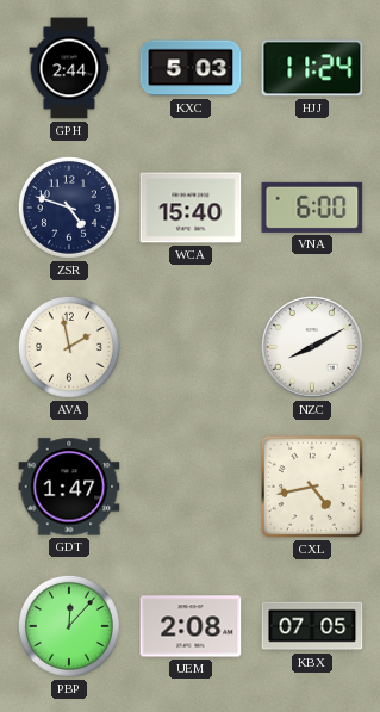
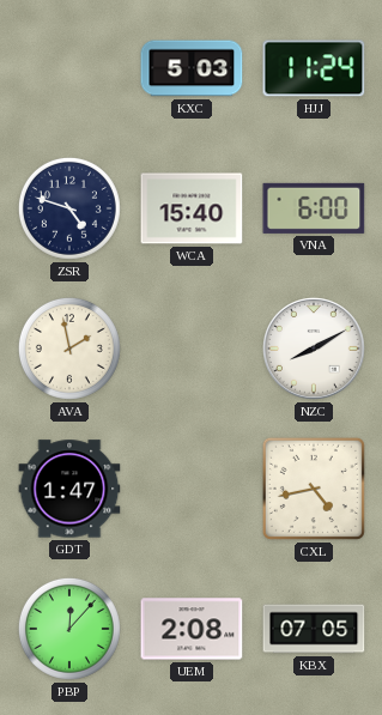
GPH: 2:44 -> none (69, 68)
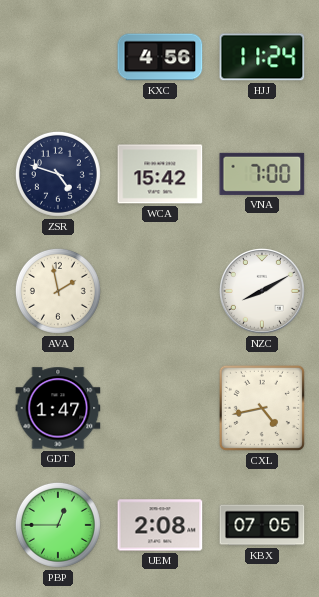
KXC: 5:03 -> 4:56 (160, 57)
WCA: 15:40 -> 15:42 (160, 174)
VNA: 6:00 -> 7:00 (262, 174)
PBP: 12:07 -> 12:45 (58, 525)
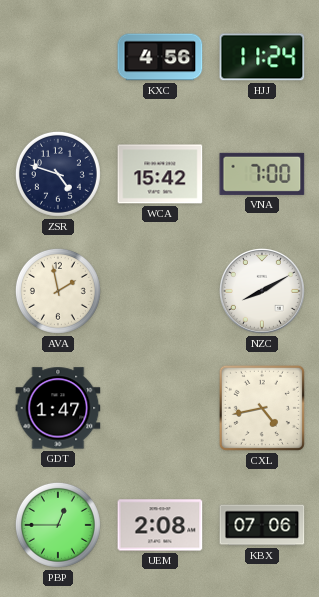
KBX: 07:05 -> 07:06 (262, 525)
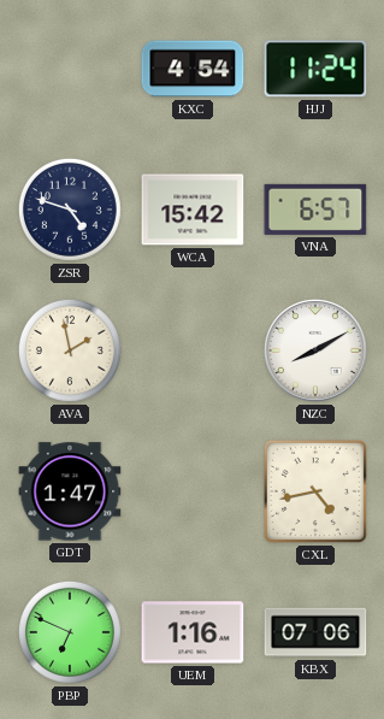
KXC: 4:56 -> 4:54 (193, 69)
VNA: 7:00 -> 6:57 (315, 210)
PBP: 12:45 -> 6:49 (70, 632)
UEM: 2:08 -> 1:16 (193, 632)
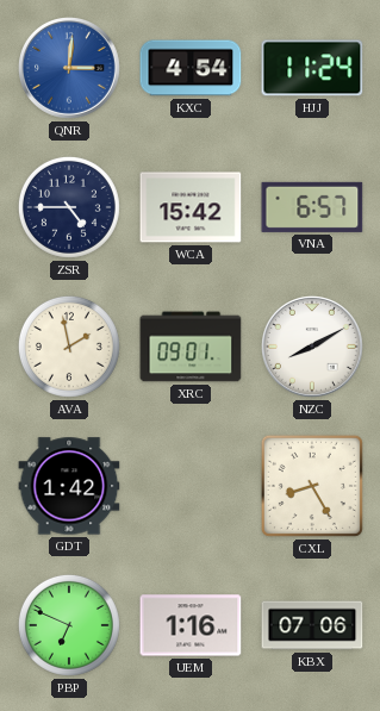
QNR: none -> 3:01 (70, 69)
ZSR: 4:48 -> 4:45 (69, 207)
XRC: none -> 09:01 (191, 347)
GDT: 1:47 -> 1:42 (69, 486)
CXL: 4:43 -> 8:25 (312, 486)
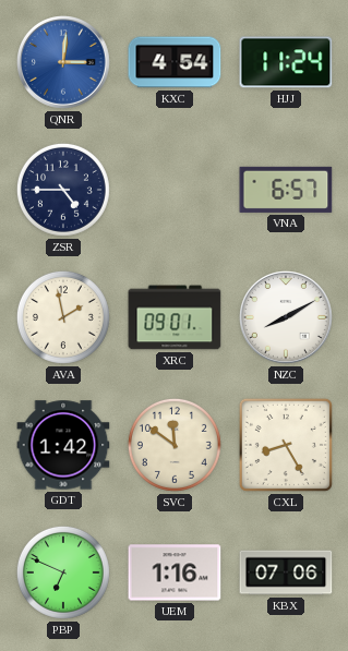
WCA: 15:42 -> none (191, 207)
SVC: none -> 11:51 (175, 445)
